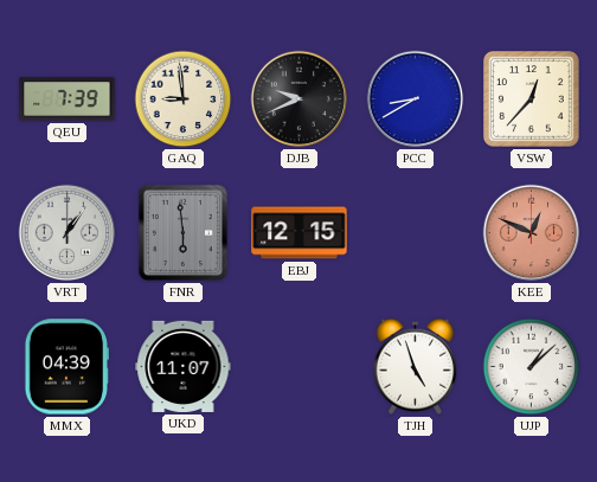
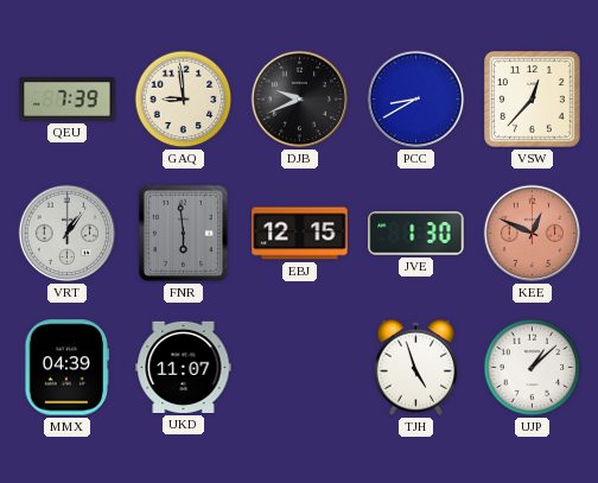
JVE: none -> 1:30 (416, 234)
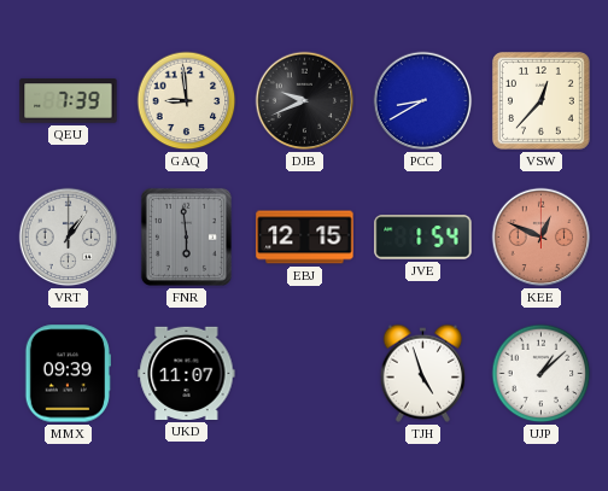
JVE: 1:30 -> 1:54 (423, 238)
MMX: 04:39 -> 09:39 (69, 374)
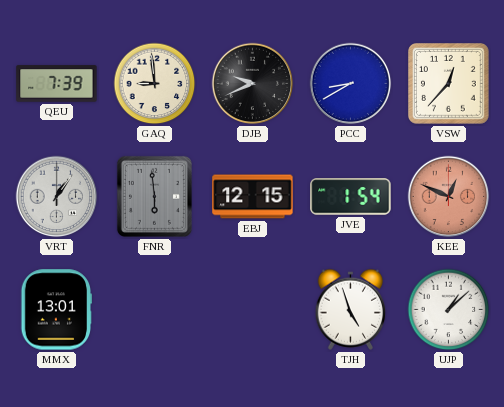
MMX: 09:39 -> 13:01 (57, 310)
UKD: 11:07 -> none (187, 373)
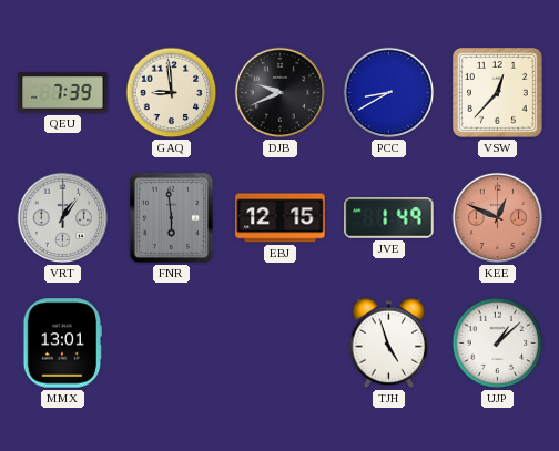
JVE: 1:54 -> 1:49 (389, 218)
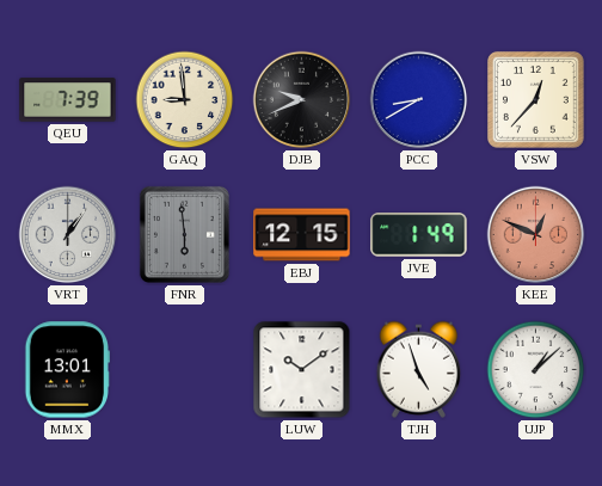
LUW: none -> 10:09 (302, 370)
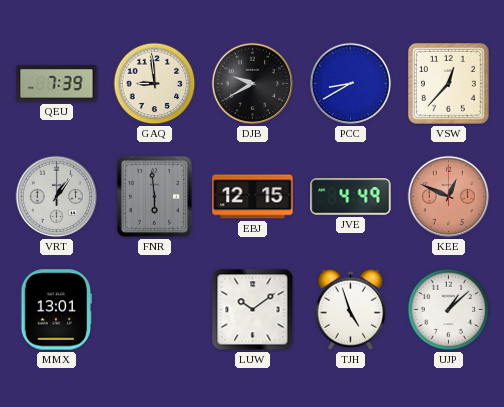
DJB: 9:41 -> 9:40 (253, 84)
JVE: 1:49 -> 4:49 (351, 197)
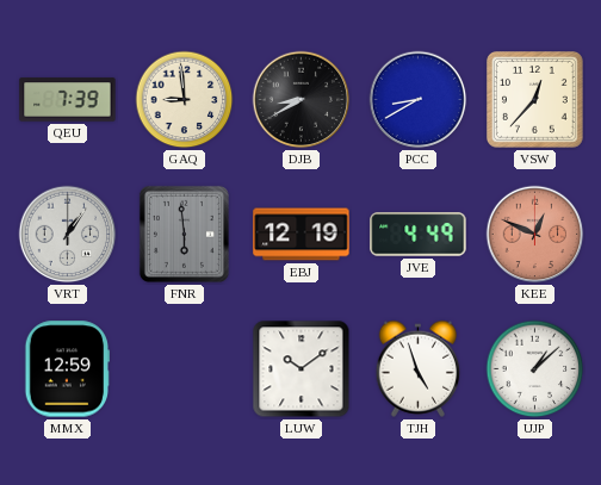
DJB: 9:40 -> 8:40 (302, 100)
EBJ: 12:15 -> 12:19 (302, 235)
MMX: 13:01 -> 12:59 (68, 369)
